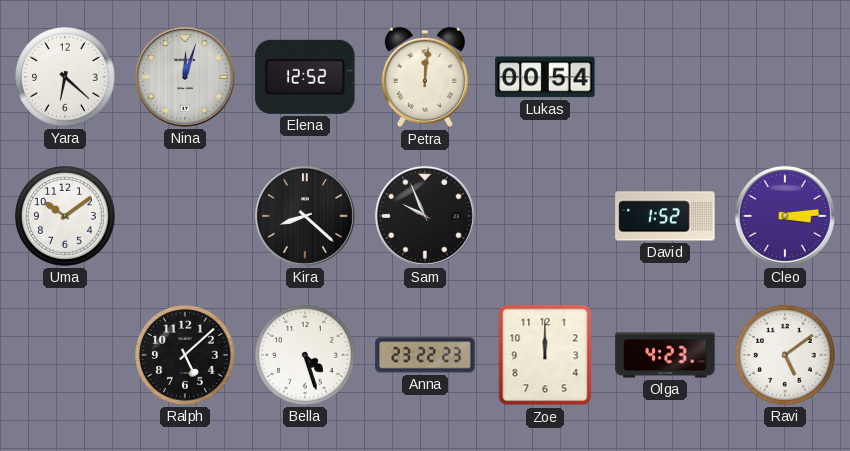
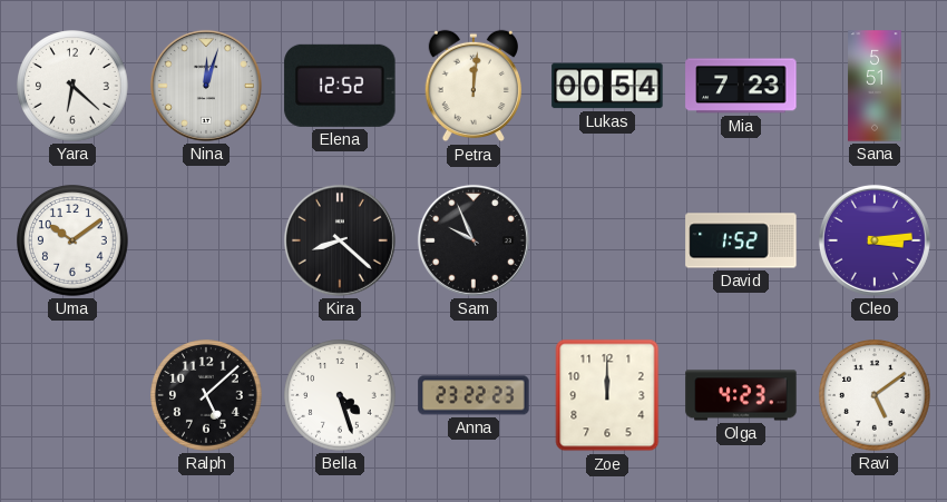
Mia: none -> 7:23 (741, 86)
Sana: none -> 5:51 (875, 86)
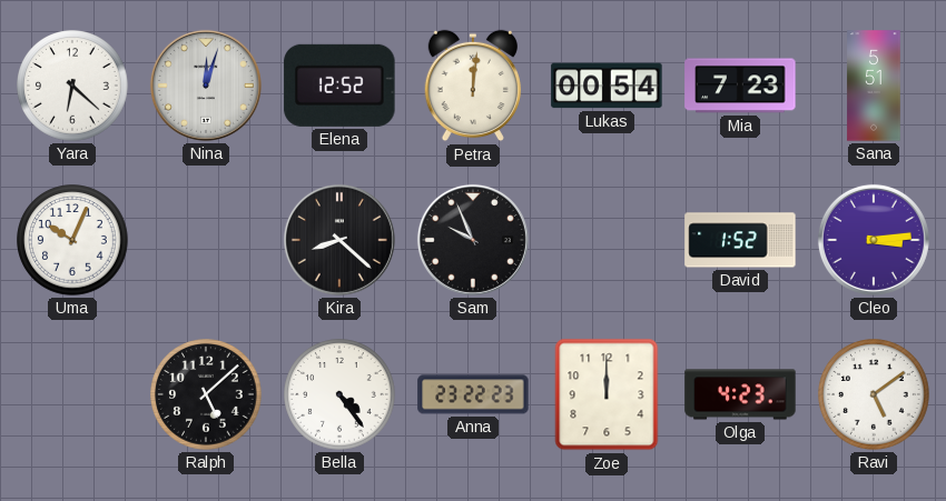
Uma: 10:09 -> 10:04 (72, 240)
Bella: 4:27 -> 4:24 (339, 394)
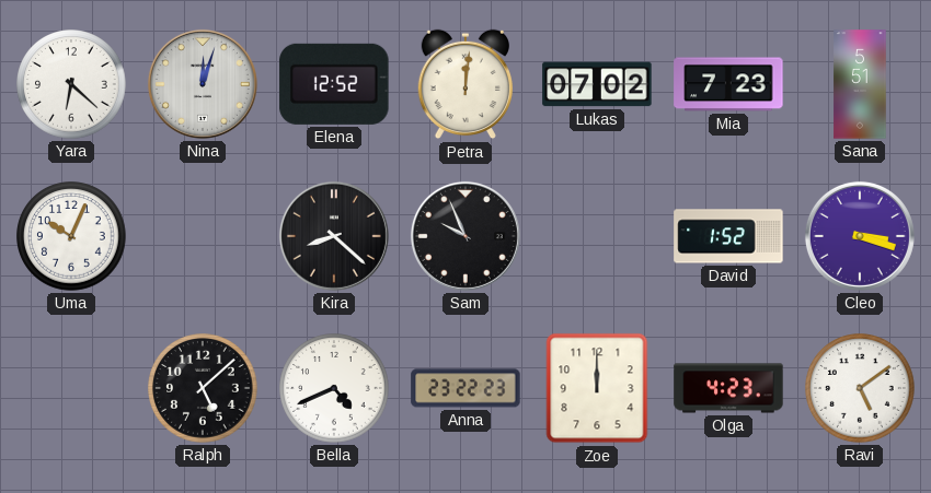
Lukas: 00:54 -> 07:02 (597, 84)
Cleo: 3:14 -> 3:18 (860, 236)
Bella: 4:24 -> 4:41 (334, 388)
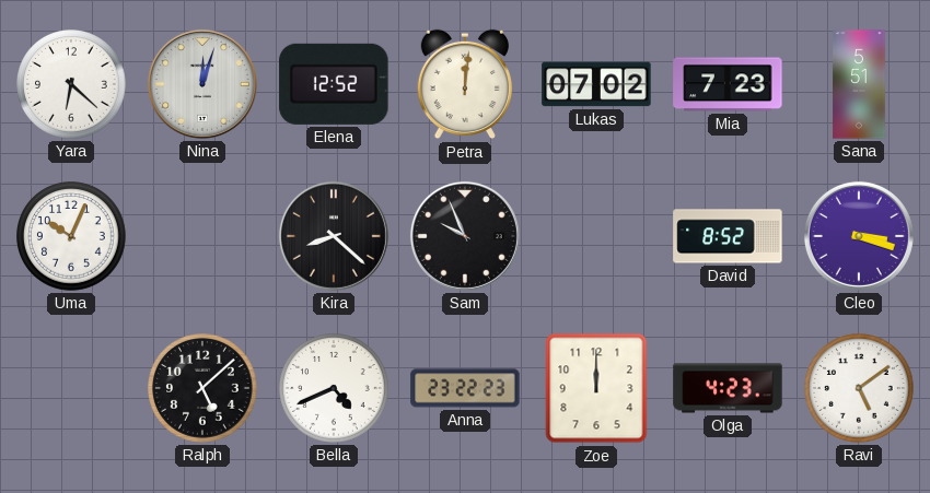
David: 1:52 -> 8:52 (728, 236)
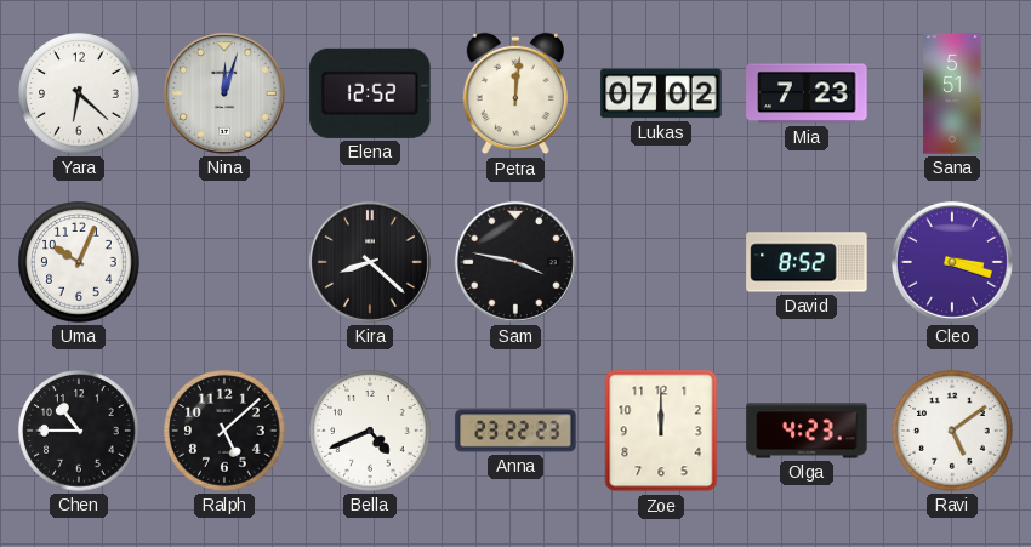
Sam: 9:56 -> 3:47 (515, 262)
Chen: none -> 10:45 (79, 431)
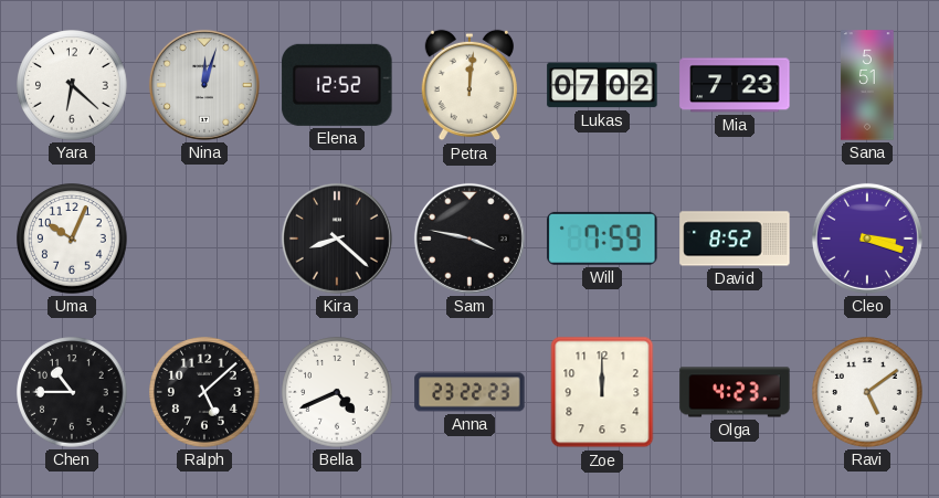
Will: none -> 7:59 (602, 239)
